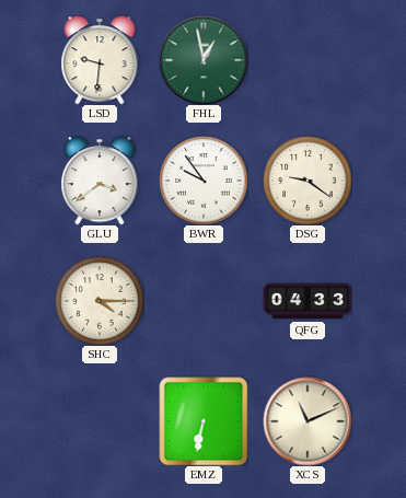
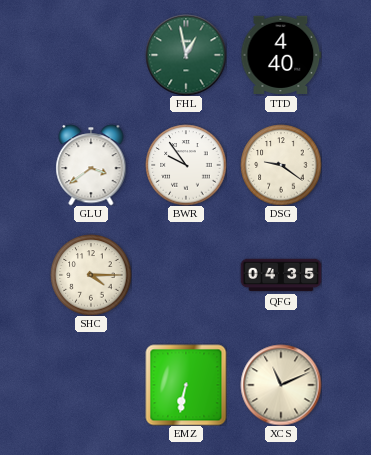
LSD: 9:31 -> none (100, 60)
TTD: none -> 4:40 (281, 55)
QFG: 04:33 -> 04:35 (281, 275)
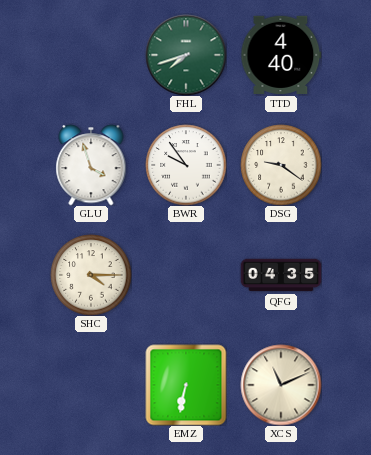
FHL: 12:58 -> 7:42 (186, 55)
GLU: 3:39 -> 3:57 (91, 165)
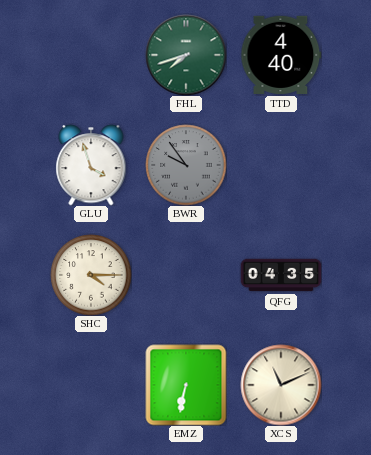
BWR dial: white -> grey (186, 165)
DSG: 9:21 -> none (281, 165)
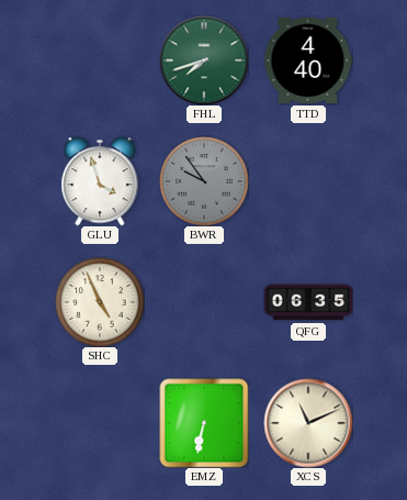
SHC: 4:15 -> 4:56 (100, 302)
QFG: 04:35 -> 06:35 (308, 302)
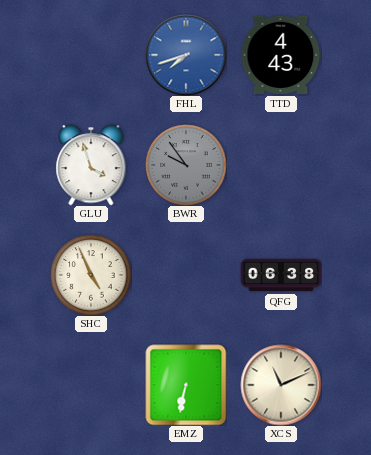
FHL dial: green -> blue (186, 55)
TTD: 4:40 -> 4:43 (281, 55)
QFG: 06:35 -> 06:38 (281, 275)
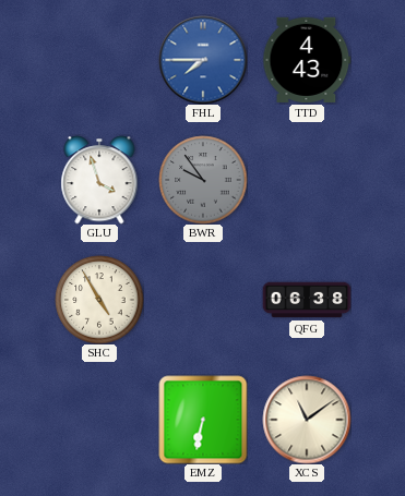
FHL: 7:42 -> 7:45 (203, 60)
SHC: 4:56 -> 4:55 (99, 300)
XCS: 11:11 -> 11:09 (307, 420)
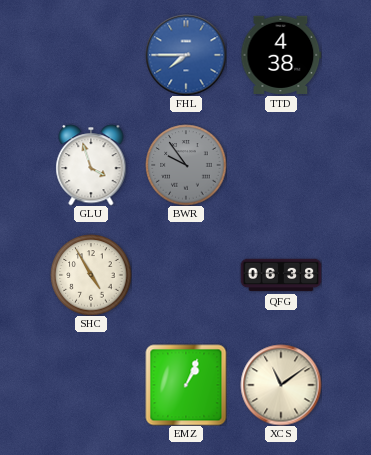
TTD: 4:43 -> 4:38 (281, 55)
EMZ: 6:32 -> 1:04 (186, 385)
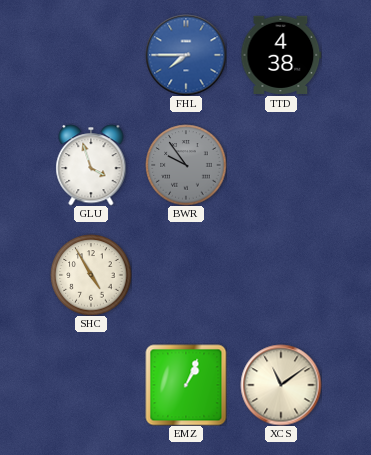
QFG: 06:38 -> none (281, 275)
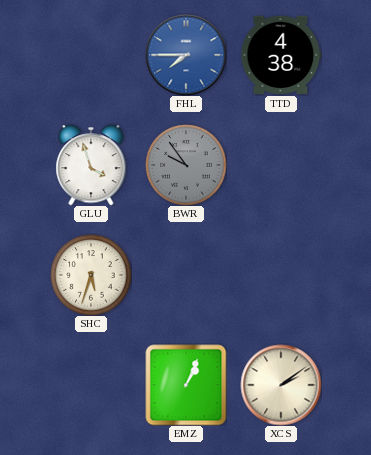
SHC: 4:55 -> 5:33 (91, 275)
XCS: 11:09 -> 2:09 (281, 385)
